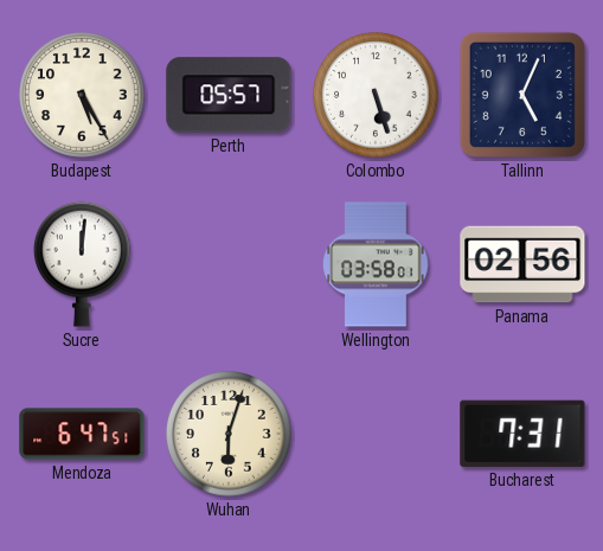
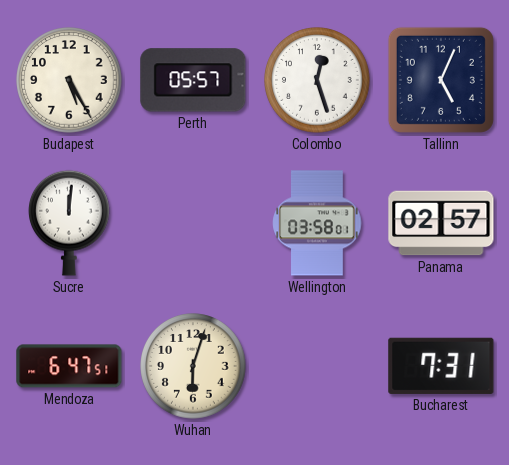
Colombo: 5:27 -> 12:27 (317, 80)
Panama: 02:56 -> 02:57 (441, 223)
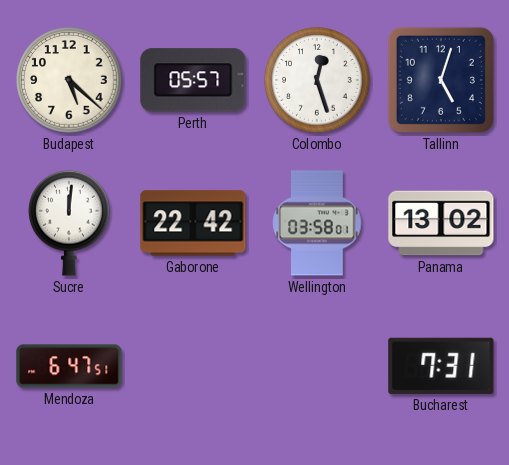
Budapest: 5:25 -> 5:22 (69, 80)
Tallinn: 5:04 -> 5:03 (441, 80)
Gaborone: none -> 22:42 (193, 223)
Panama: 02:57 -> 13:02 (441, 223)
Wuhan: 6:03 -> none (193, 366)
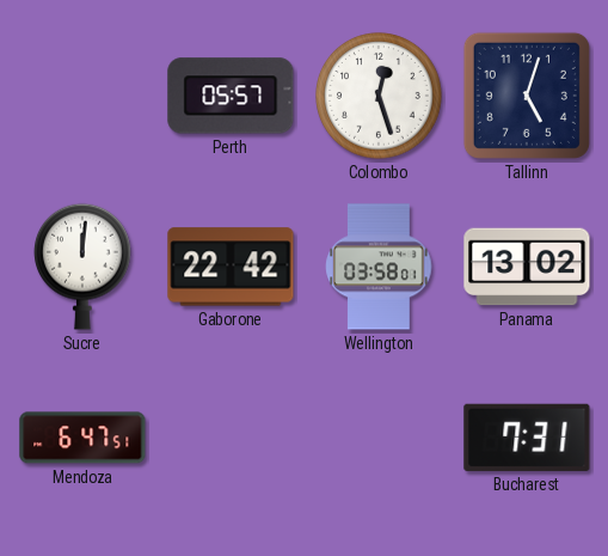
Budapest: 5:22 -> none (69, 80)
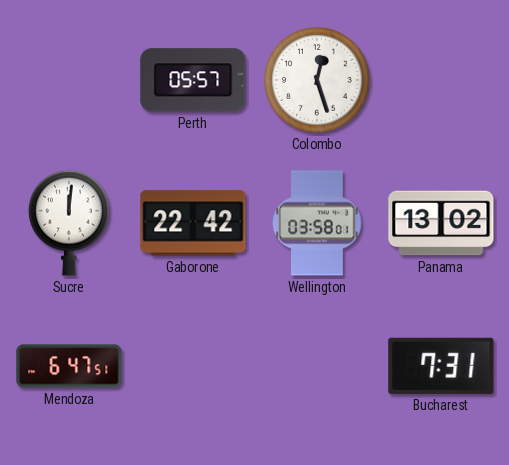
Tallinn: 5:03 -> none (527, 96)
